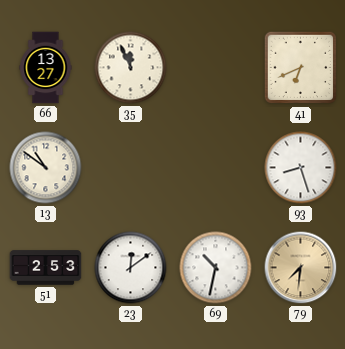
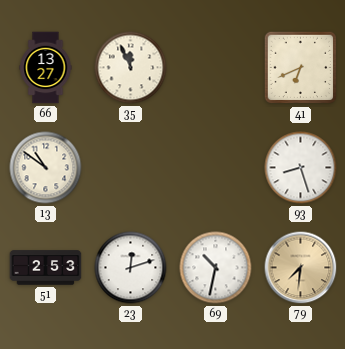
23: 12:09 -> 12:12 (131, 268)
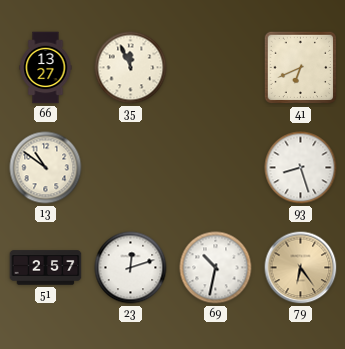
51: 2:53 -> 2:57 (46, 268)
79: 7:31 -> 6:24 (301, 268)
